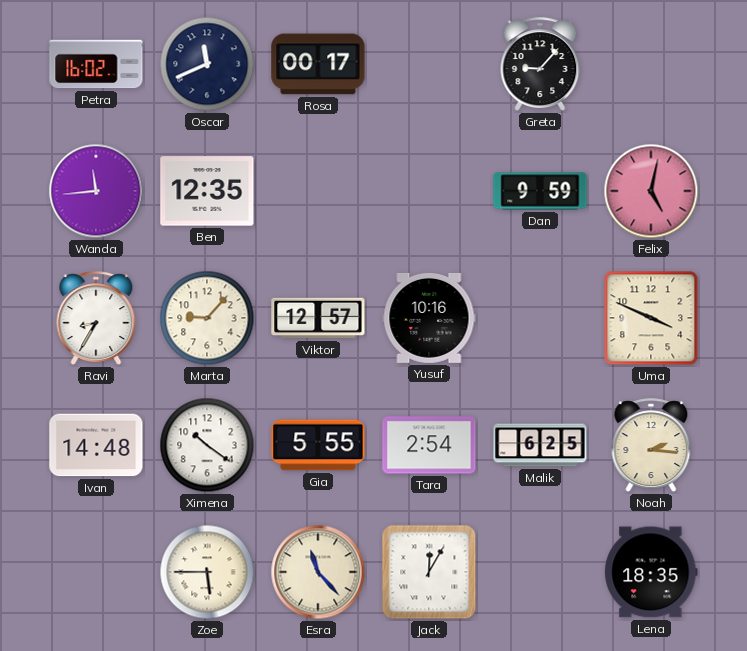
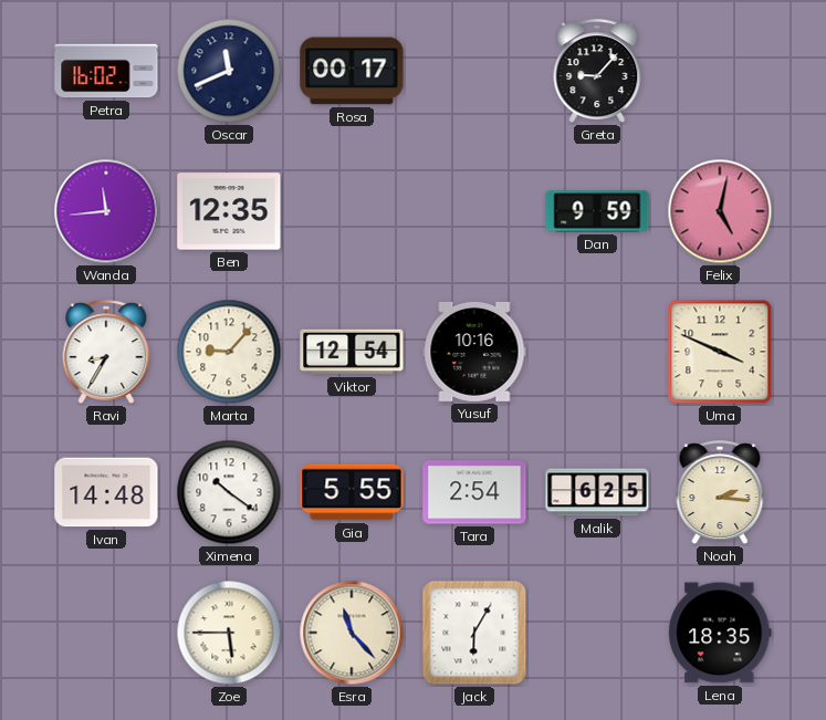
Viktor: 12:57 -> 12:54 (352, 352)
Jack: 12:05 -> 6:05 (474, 633)
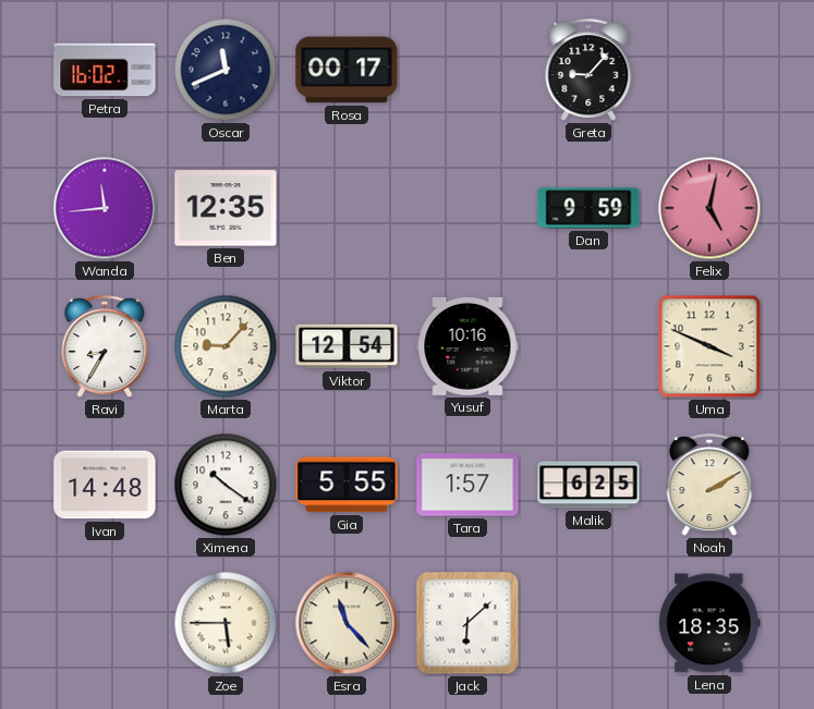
Tara: 2:54 -> 1:57 (467, 485)
Noah: 2:16 -> 2:10 (709, 485)
Jack: 6:05 -> 6:08 (467, 623)
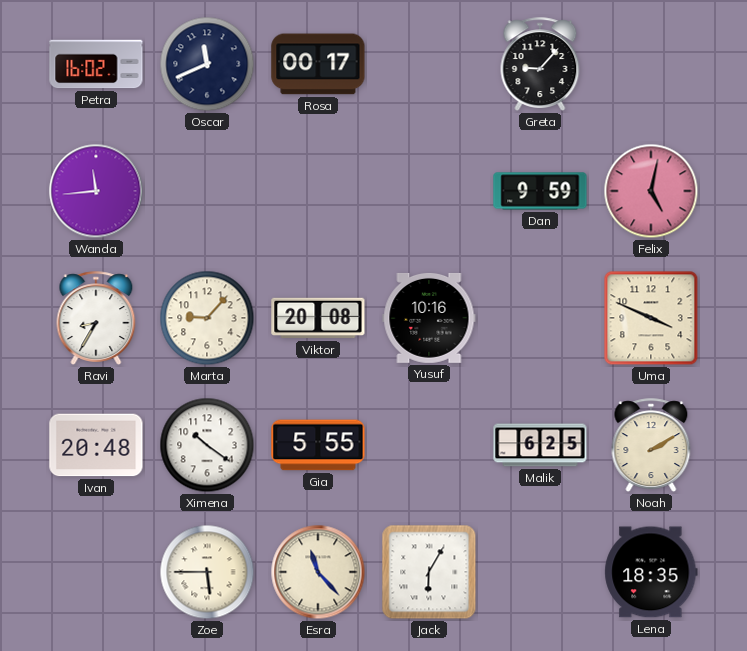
Ben: 12:35 -> none (226, 208)
Viktor: 12:54 -> 20:08 (318, 318)
Ivan: 14:48 -> 20:48 (96, 445)
Tara: 1:57 -> none (467, 485)
Jack: 6:08 -> 6:05 (429, 572)
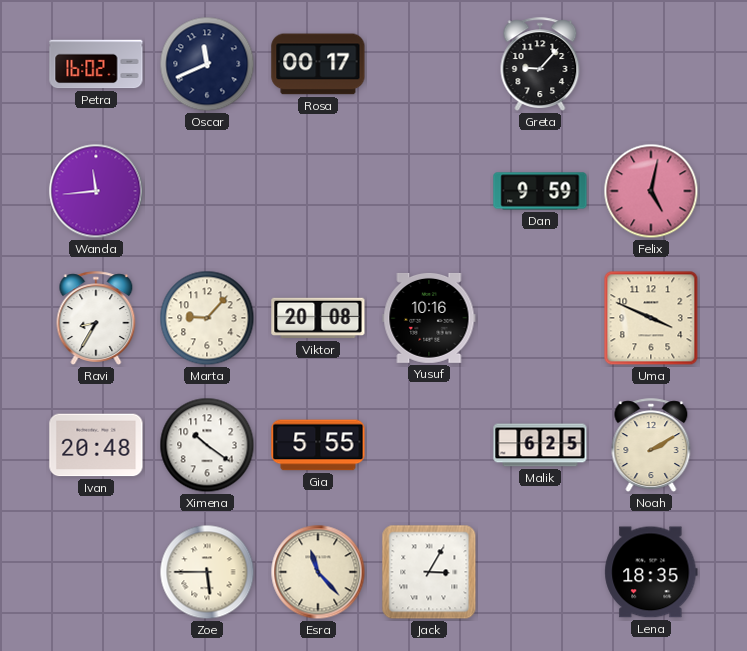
Jack: 6:05 -> 3:05 (429, 572)
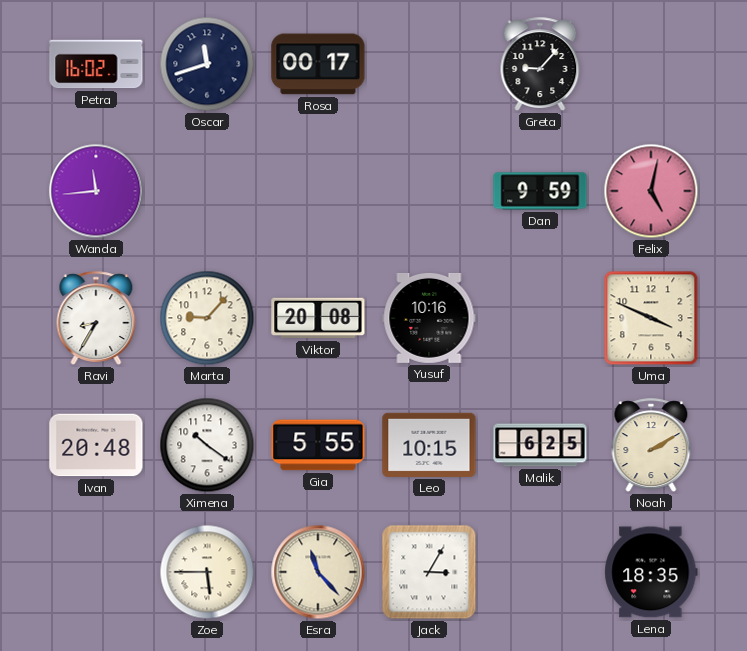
Oscar: 11:41 -> 11:42 (207, 64)
Leo: none -> 10:15 (429, 445)
